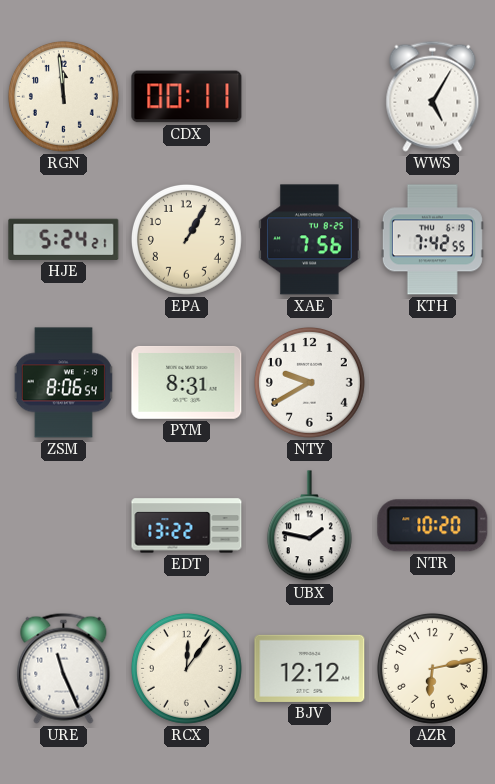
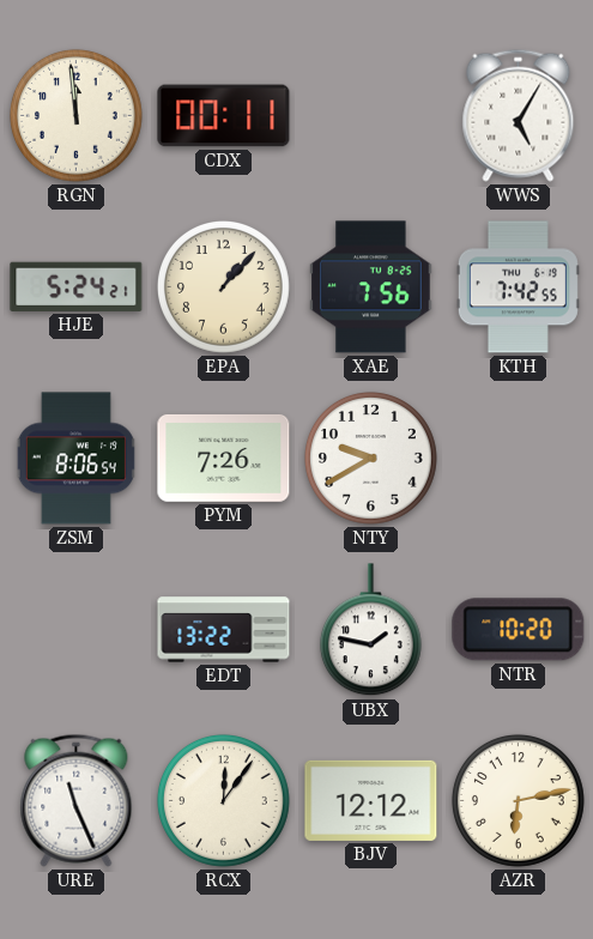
EPA: 1:05 -> 1:07 (223, 286)
PYM: 8:31 -> 7:26 (224, 458)
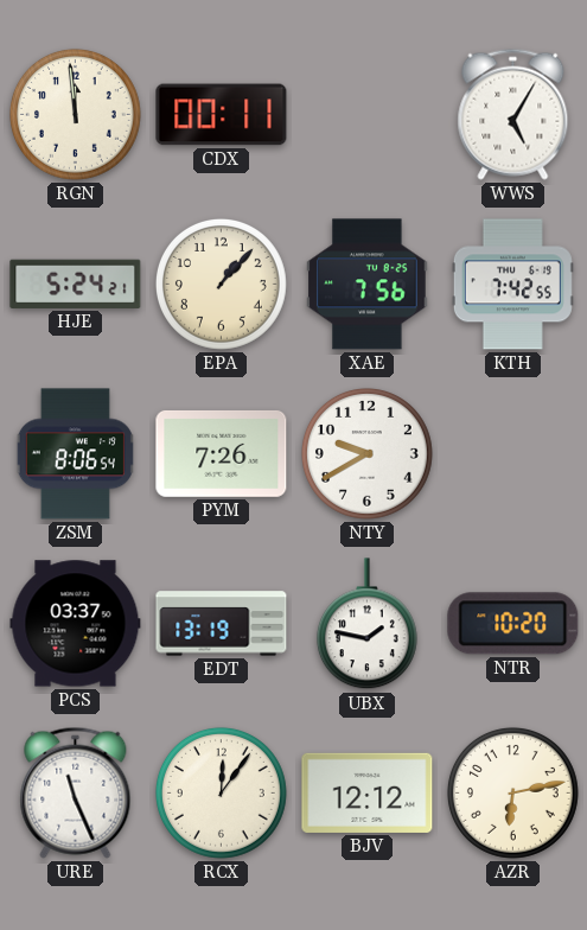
PCS: none -> 03:37 (76, 624)
EDT: 13:22 -> 13:19 (222, 624)
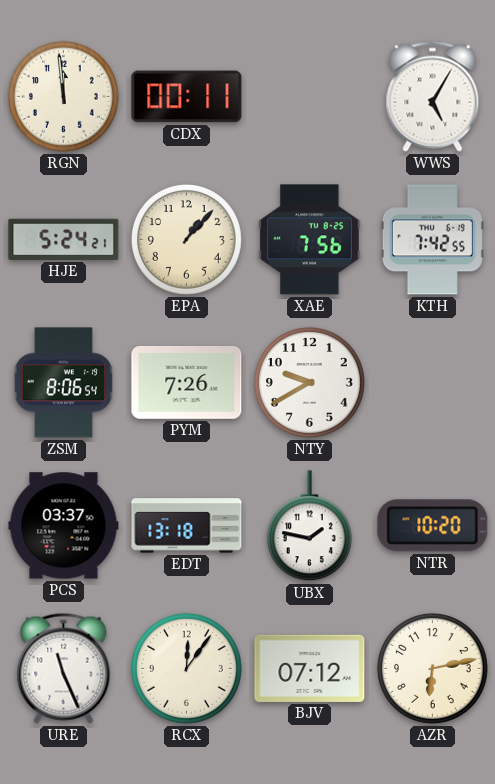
EDT: 13:19 -> 13:18 (187, 526)
BJV: 12:12 -> 07:12 (310, 668)
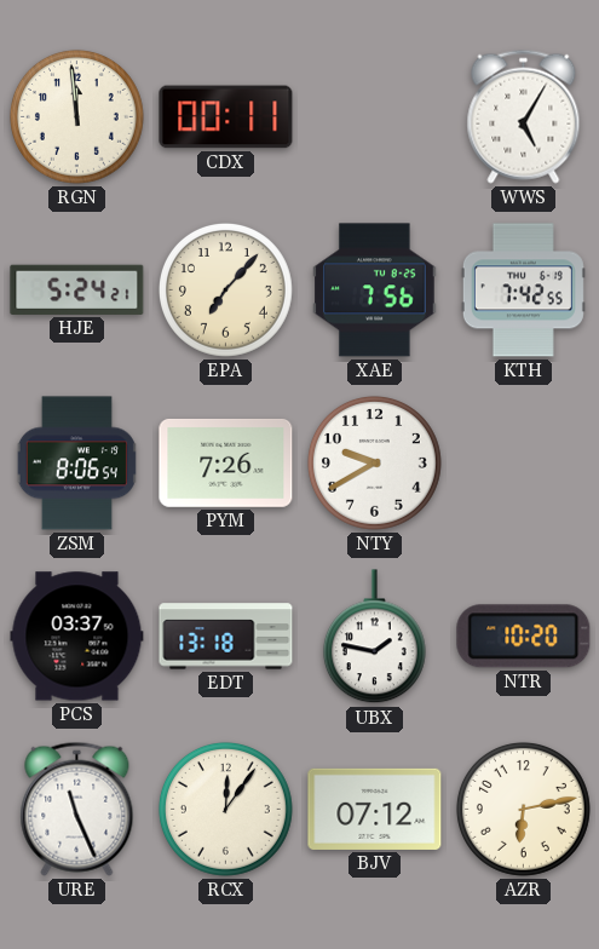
EPA: 1:07 -> 7:07 (225, 289)
